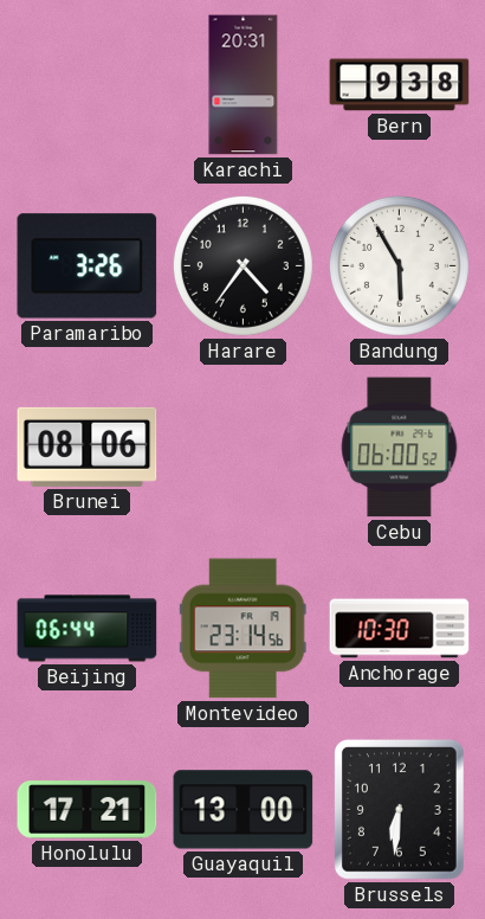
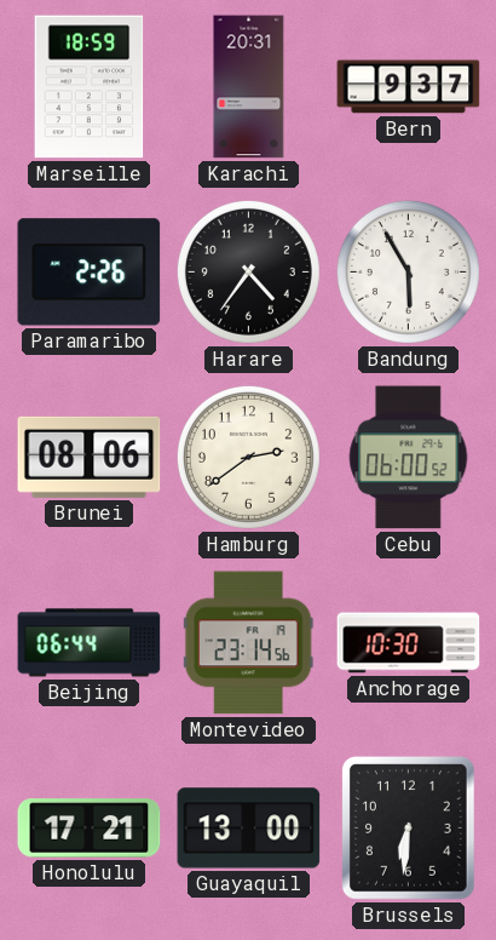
Marseille: none -> 18:59 (90, 87)
Bern: 9:38 -> 9:37 (409, 87)
Paramaribo: 3:26 -> 2:26 (90, 273)
Hamburg: none -> 2:39 (248, 457)
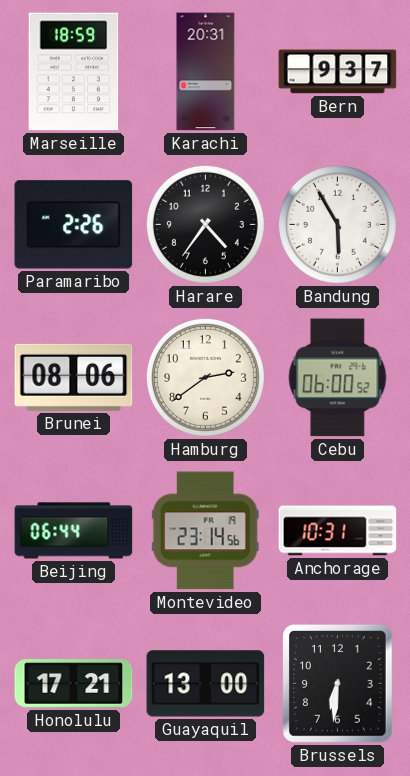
Anchorage: 10:30 -> 10:31 (338, 531)
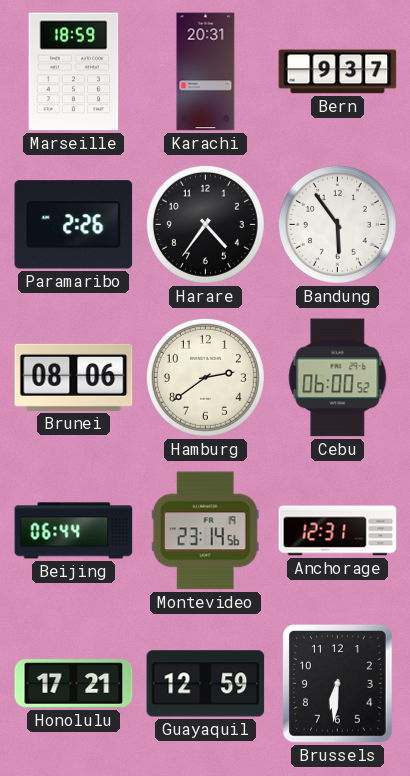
Bandung: 5:55 -> 5:54 (337, 224)
Anchorage: 10:31 -> 12:31 (338, 531)
Guayaquil: 13:00 -> 12:59 (206, 684)
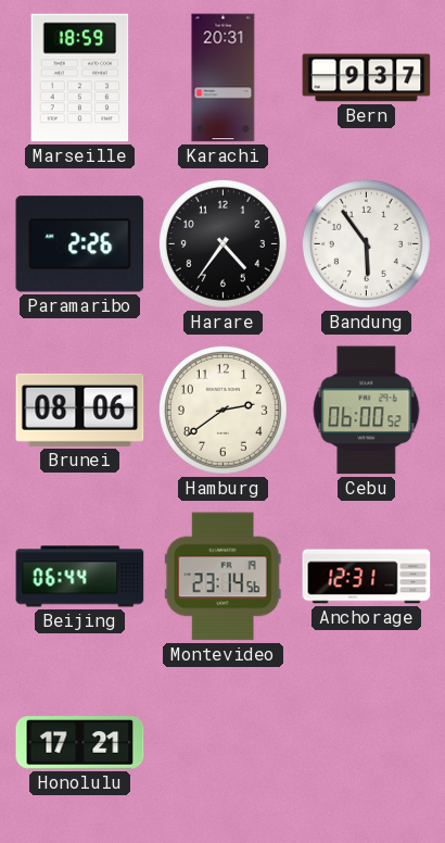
Guayaquil: 12:59 -> none (206, 684)
Brussels: 6:31 -> none (337, 684)
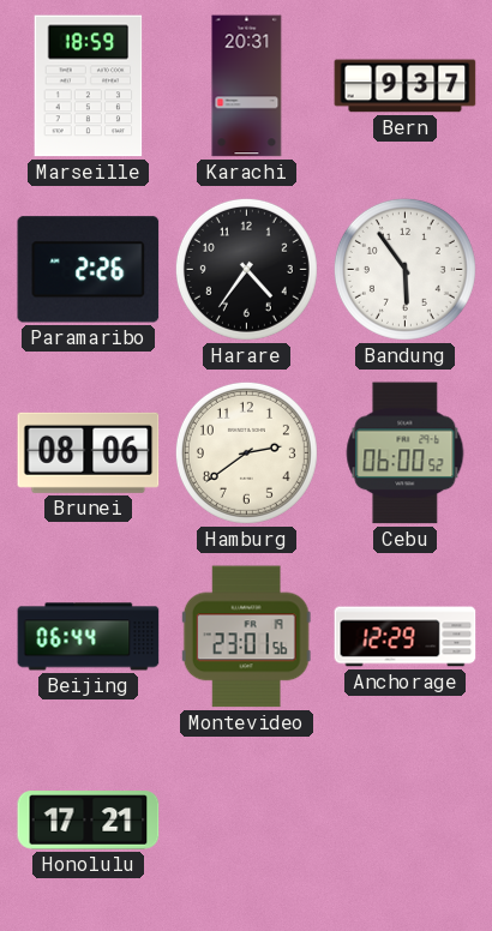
Montevideo: 23:14 -> 23:01 (246, 637)
Anchorage: 12:31 -> 12:29 (406, 637)
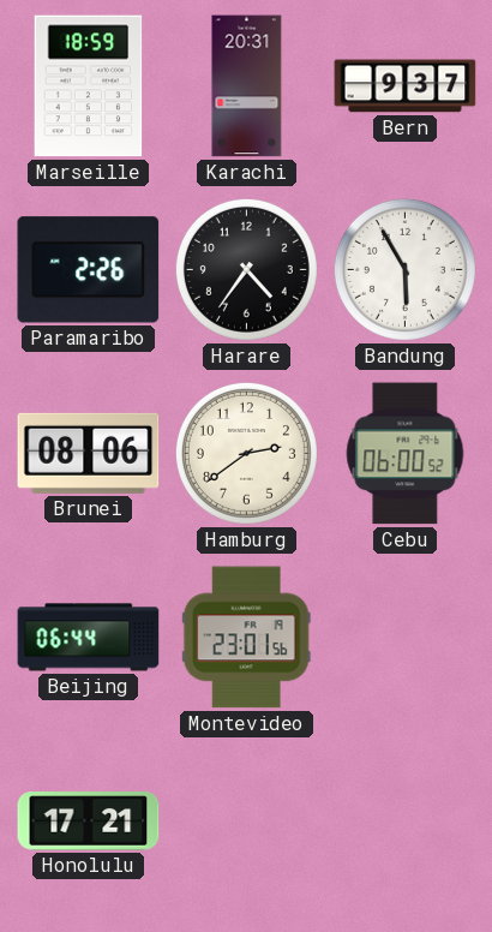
Bandung: 5:54 -> 5:55 (404, 269)
Anchorage: 12:29 -> none (406, 637)
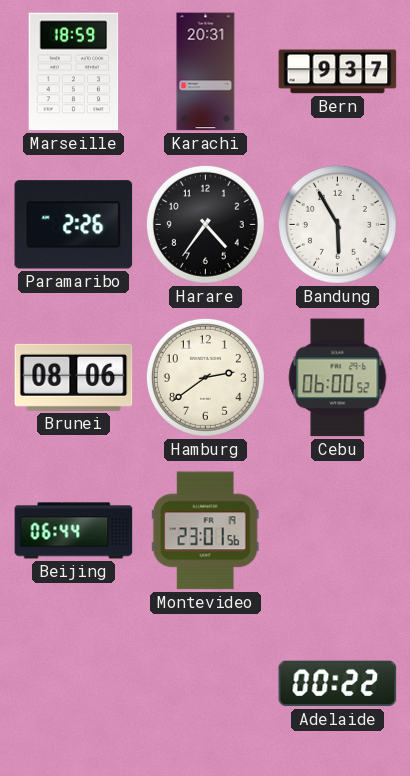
Honolulu: 17:21 -> none (89, 822)
Adelaide: none -> 00:22 (338, 684)
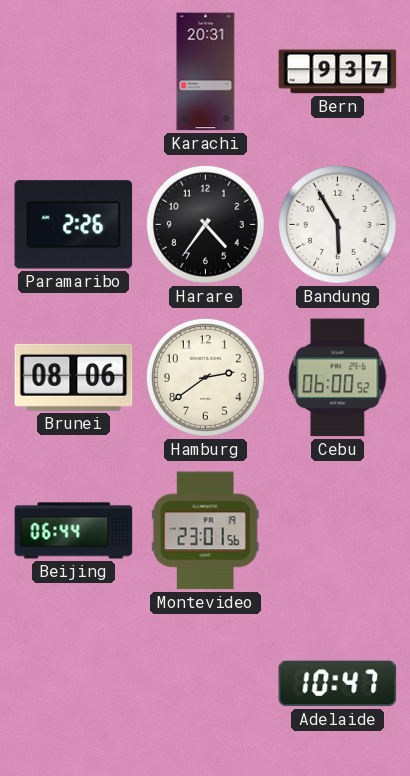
Marseille: 18:59 -> none (74, 72)
Adelaide: 00:22 -> 10:47 (338, 684)
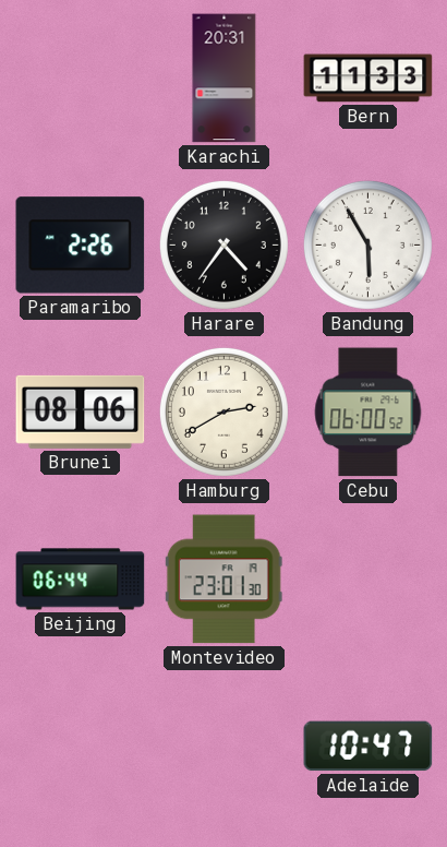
Bern: 9:37 -> 11:33 (369, 79)
Hamburg: 2:39 -> 2:40 (224, 411)
Montevideo: 23:01:56 -> 23:01:30 (224, 580)
